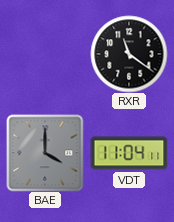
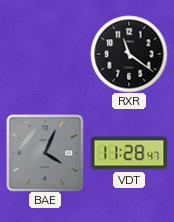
BAE: 4:00 -> 4:04 (45, 153)
VDT: 11:04 -> 11:28 (129, 153)
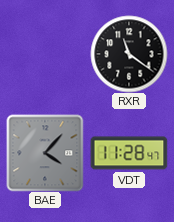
BAE: 4:04 -> 4:07 (45, 153)
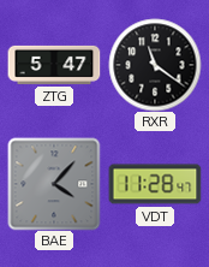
ZTG: none -> 5:47 (54, 65)
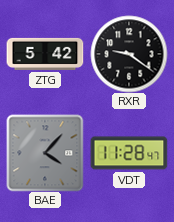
ZTG: 5:47 -> 5:42 (45, 54)
RXR: 11:21 -> 9:21 (129, 54)
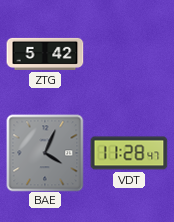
RXR: 9:21 -> none (129, 54)
BAE: 4:07 -> 4:04 (45, 153)
